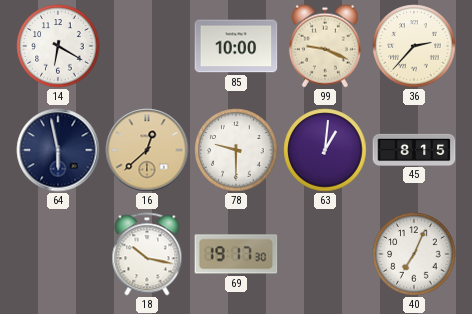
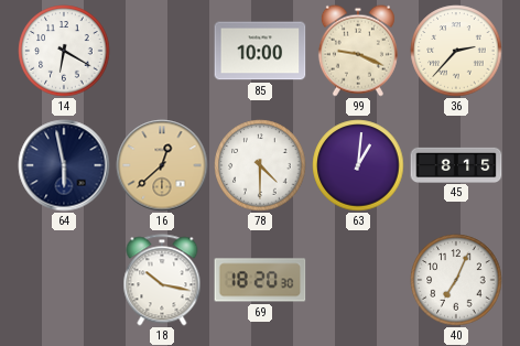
78: 9:30 -> 4:30 (260, 165)
69: 19:17 -> 18:20 (260, 280)
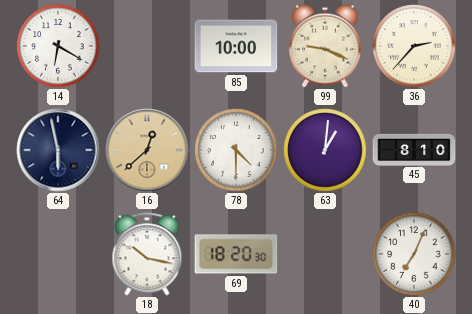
45: 8:15 -> 8:10 (414, 149)
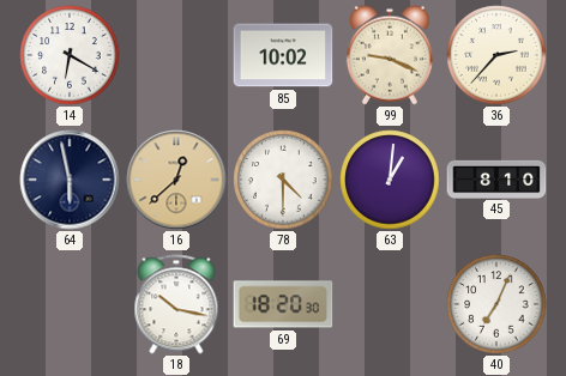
85: 10:00 -> 10:02 (283, 55)
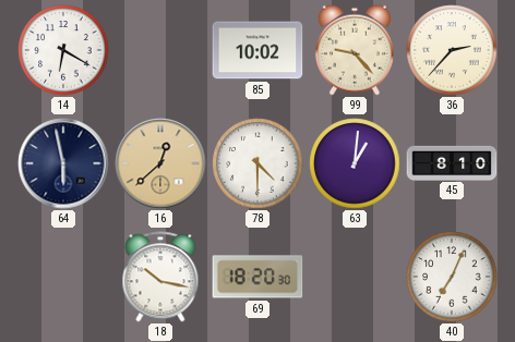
99: 9:19 -> 9:23 (355, 50)
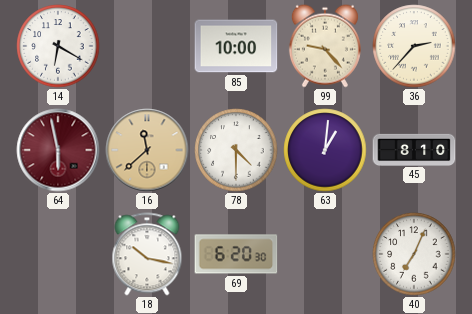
85: 10:02 -> 10:00 (236, 46)
64 dial: navy -> burgundy (58, 150)
16: 12:38 -> 11:38 (147, 150)
69: 18:20 -> 6:20 (236, 254)
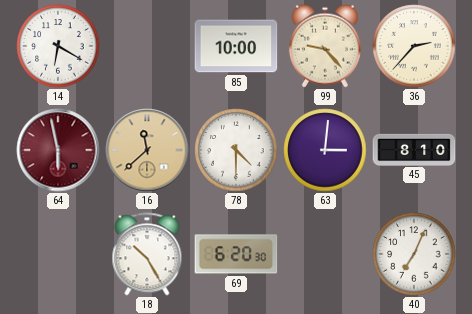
63: 1:01 -> 3:01 (325, 150)
18: 10:17 -> 10:25 (147, 254)
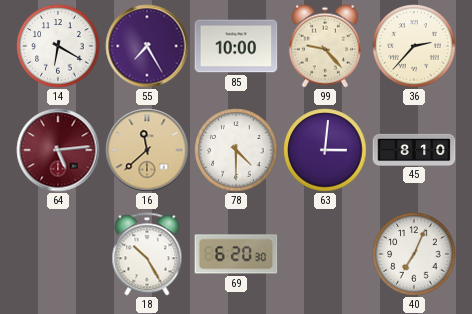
55: none -> 7:25 (147, 46)
64: 5:58 -> 5:14 (58, 150)
